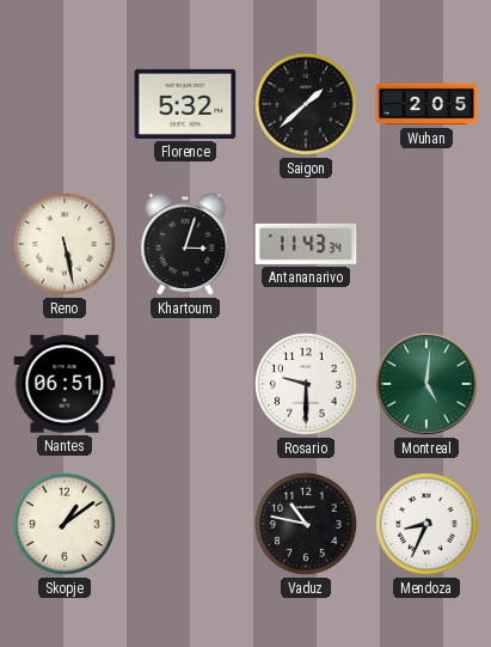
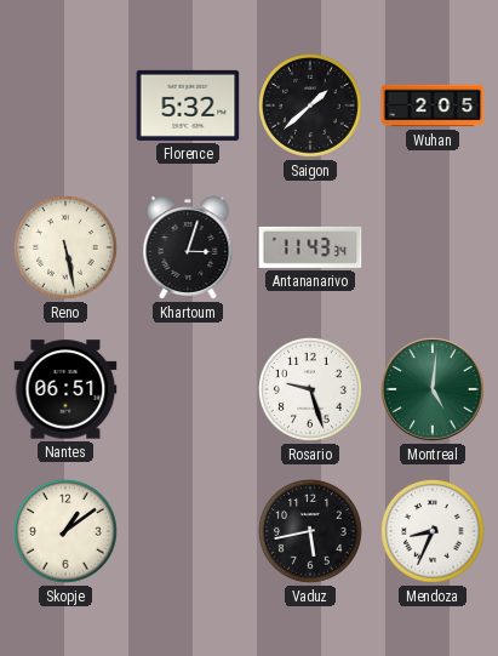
Rosario: 9:30 -> 9:27 (311, 390)
Vaduz: 10:47 -> 5:43 (311, 532)
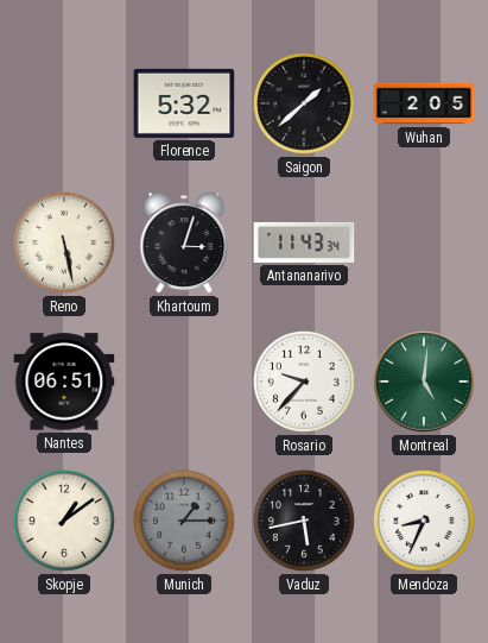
Rosario: 9:27 -> 9:37 (305, 383)
Munich: none -> 1:15 (185, 522)
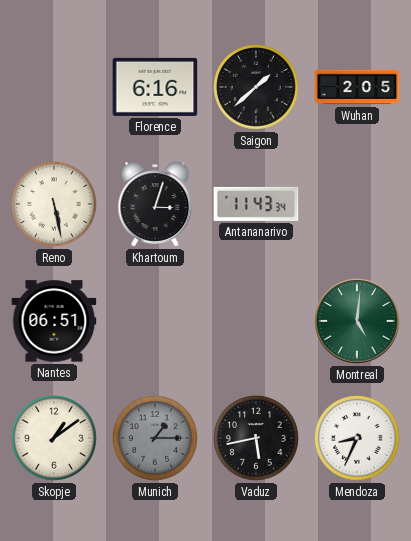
Florence: 5:32 -> 6:16 (155, 87)
Rosario: 9:37 -> none (305, 383)
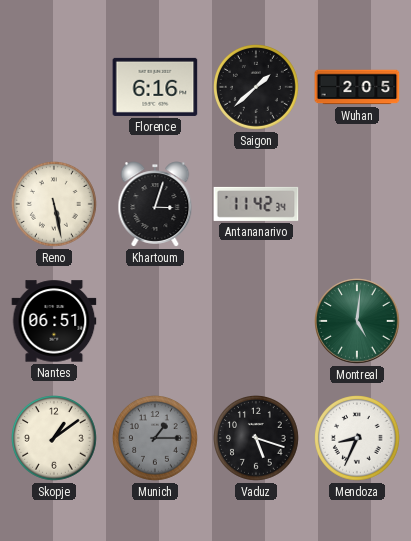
Antananarivo: 11:43 -> 11:42 (256, 204)
Vaduz: 5:43 -> 5:18 (257, 439)
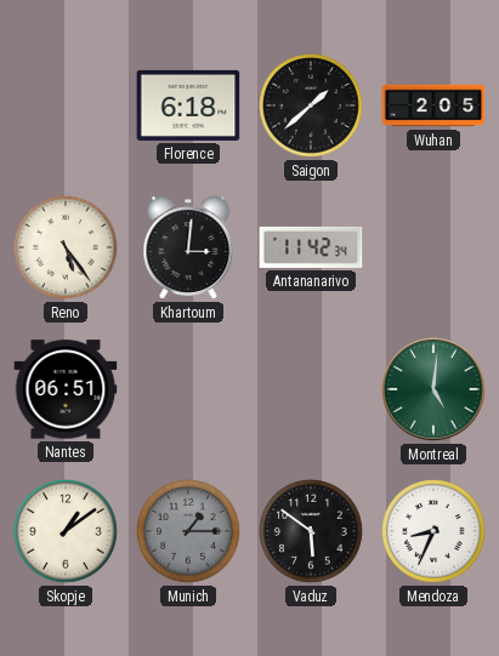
Florence: 6:16 -> 6:18 (188, 105)
Reno: 5:28 -> 5:24 (67, 249)
Khartoum: 3:03 -> 3:01 (188, 247)
Vaduz: 5:18 -> 5:51 (312, 532)
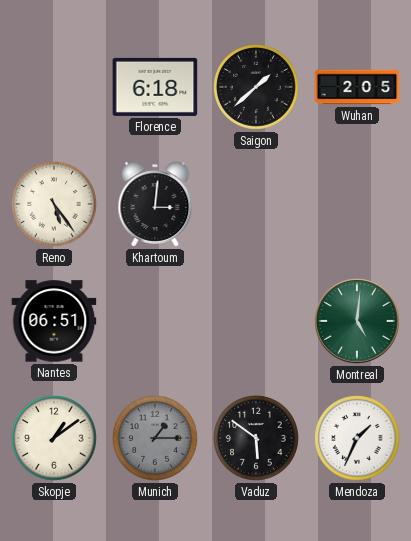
Antananarivo: 11:42 -> none (311, 247)
Mendoza: 8:34 -> 1:34 (358, 439)
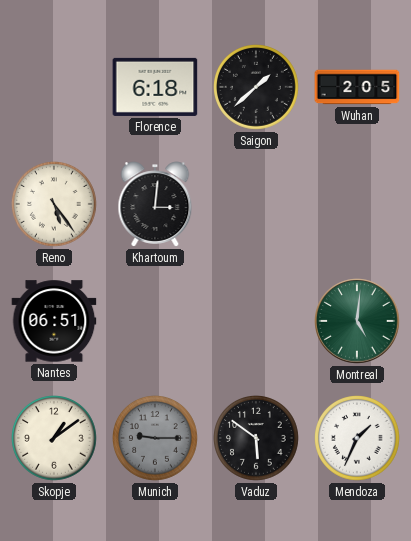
Munich: 1:15 -> 9:15 (156, 439)
